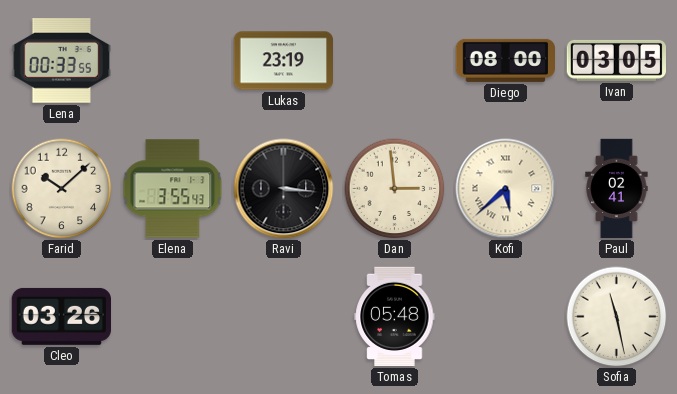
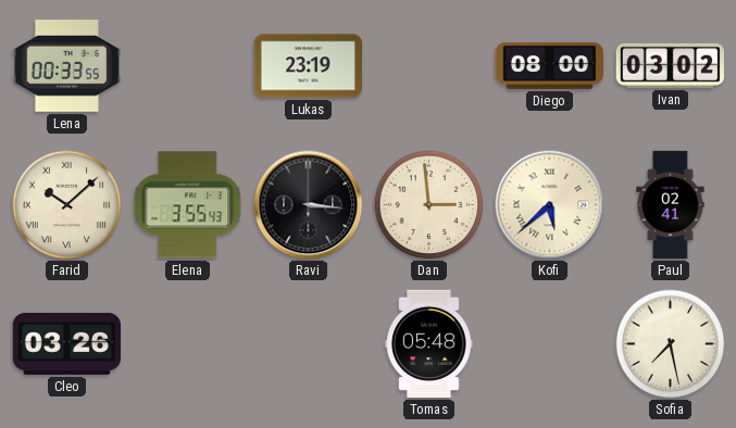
Ivan: 03:05 -> 03:02 (670, 65)
Farid numerals: Arabic -> Roman (67, 205)
Sofia: 11:28 -> 7:28 (671, 344)
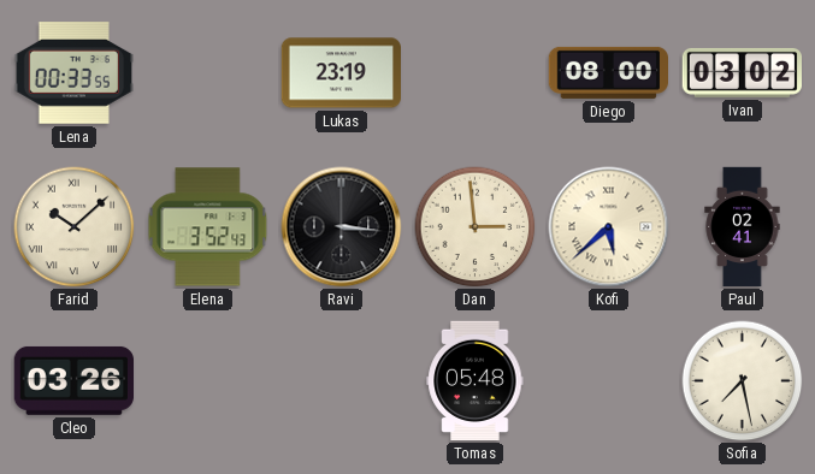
Elena: 3:55 -> 3:52 (208, 227)
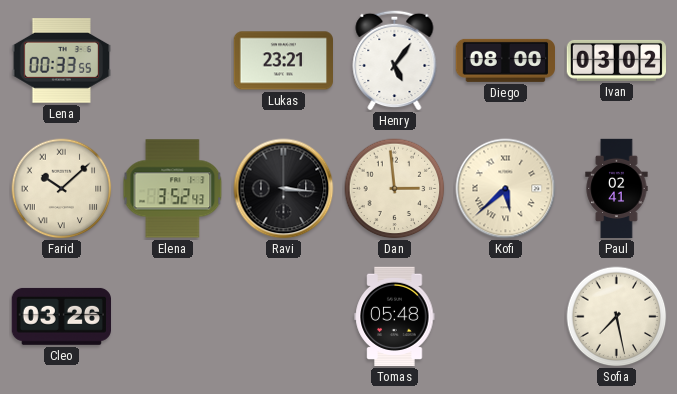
Lukas: 23:19 -> 23:21 (283, 61)
Henry: none -> 5:06 (395, 60)
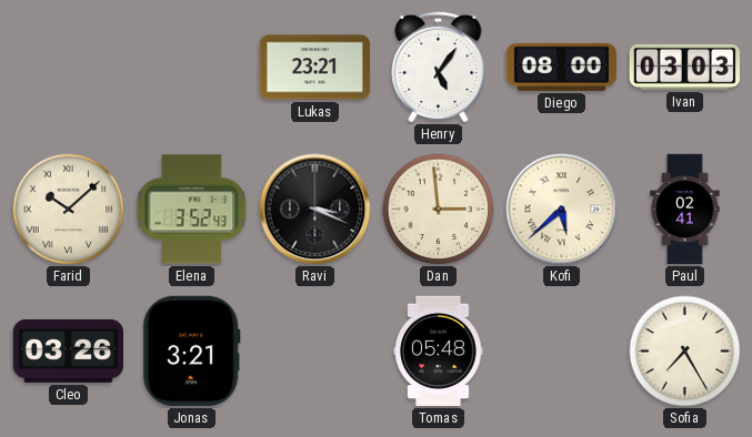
Lena: 00:33 -> none (61, 61)
Ivan: 03:02 -> 03:03 (684, 67)
Ravi: 3:16 -> 3:19 (315, 210)
Jonas: none -> 3:21 (191, 350)
Sofia: 7:28 -> 7:25 (685, 352)
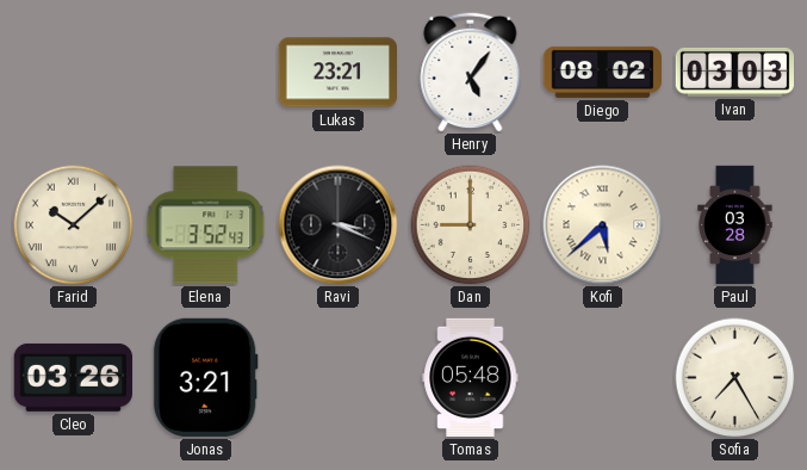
Diego: 08:00 -> 08:02 (602, 72)
Dan: 2:59 -> 9:00 (471, 225)
Paul: 02:41 -> 03:28 (735, 225)
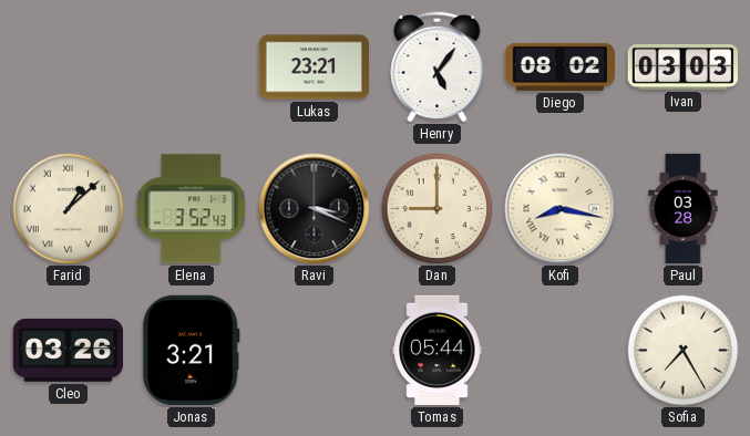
Farid: 10:08 -> 1:08 (69, 209)
Kofi: 5:38 -> 8:17 (561, 209)
Tomas: 05:48 -> 05:44 (438, 351)
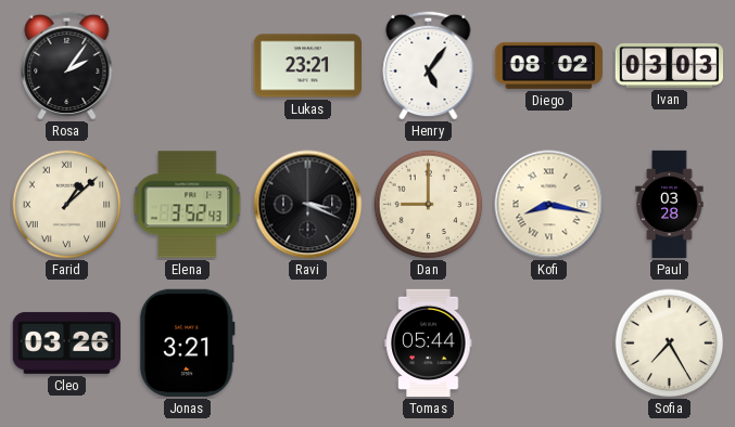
Rosa: none -> 2:06 (67, 65)
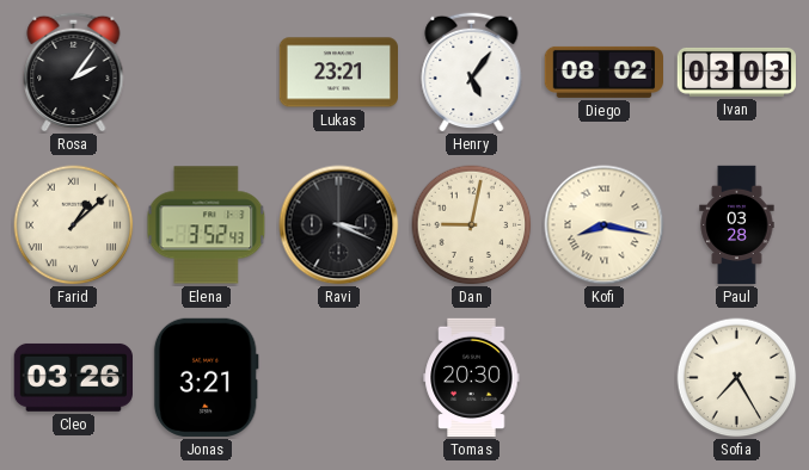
Dan: 9:00 -> 9:02 (472, 225)
Tomas: 05:44 -> 20:30 (472, 378)
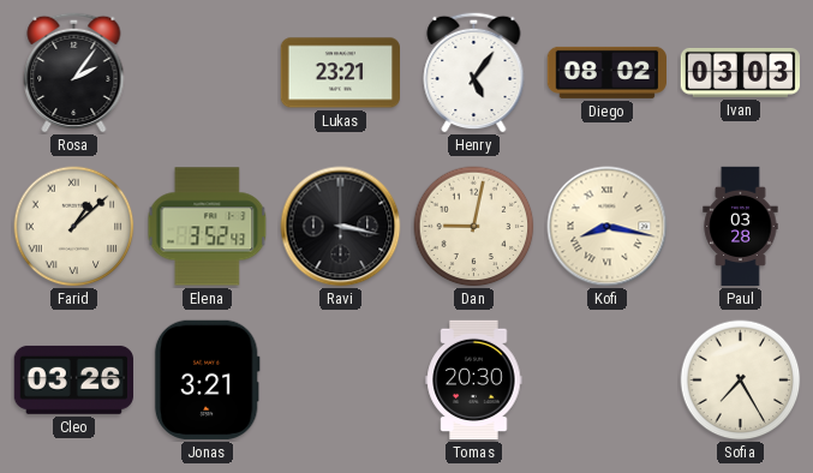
Ravi: 3:19 -> 3:17 (341, 227)
